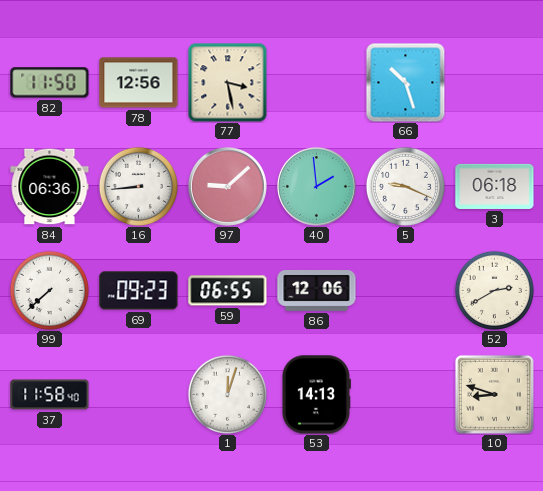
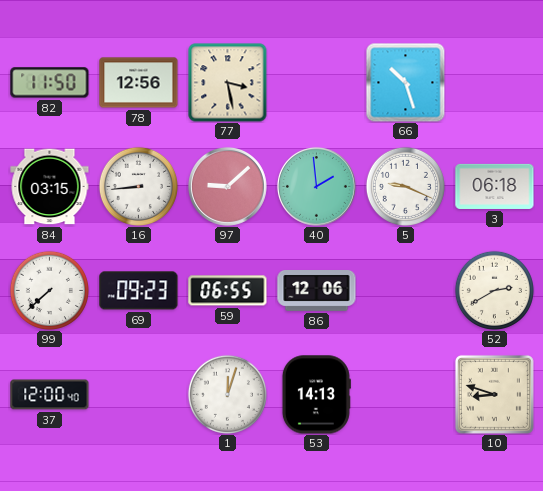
84: 06:36 -> 03:15 (50, 187)
37: 11:58 -> 12:00 (50, 395)
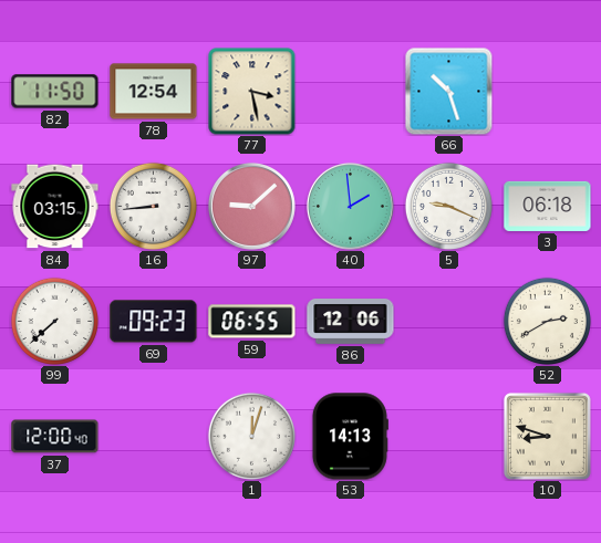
78: 12:56 -> 12:54 (154, 92)
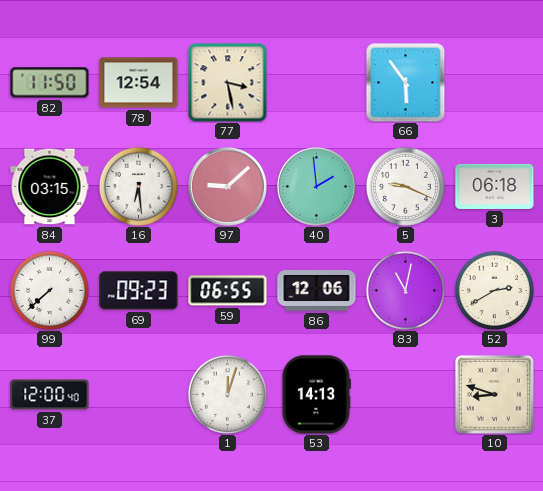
66: 10:27 -> 5:54 (405, 82)
16: 8:44 -> 6:29 (138, 186)
83: none -> 11:02 (405, 290)
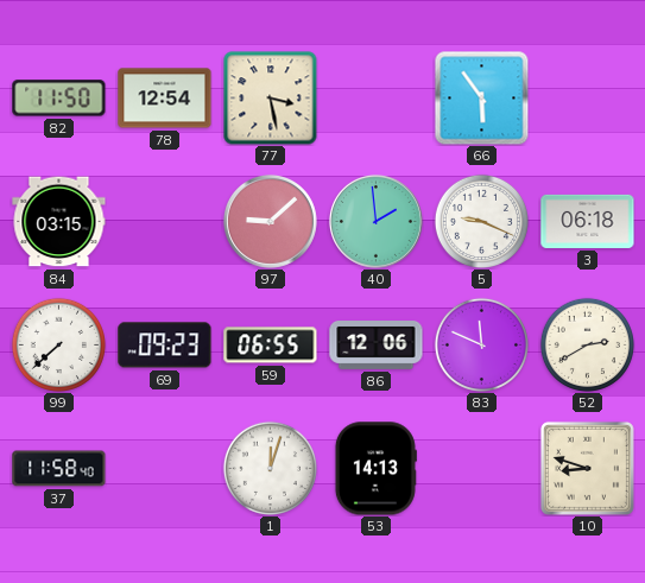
16: 6:29 -> none (138, 186)
83: 11:02 -> 11:49 (481, 344)
37: 12:00 -> 11:58 (59, 469)
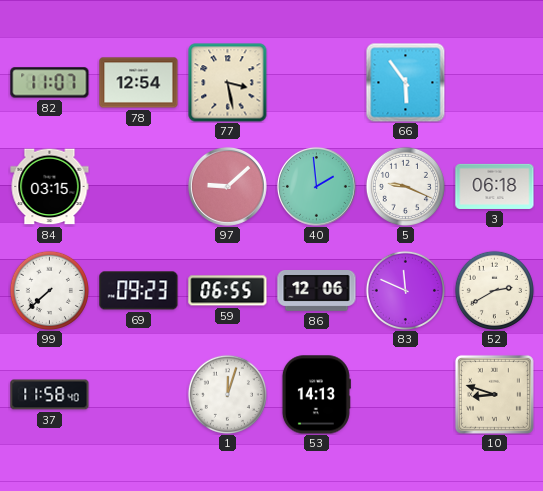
82: 11:50 -> 11:07 (50, 83)
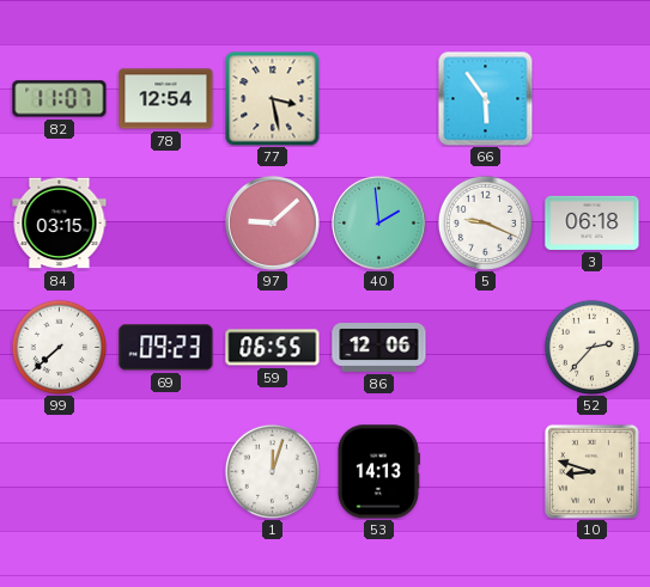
83: 11:49 -> none (405, 290)
52: 2:40 -> 2:37 (591, 347)
37: 11:58 -> none (50, 395)
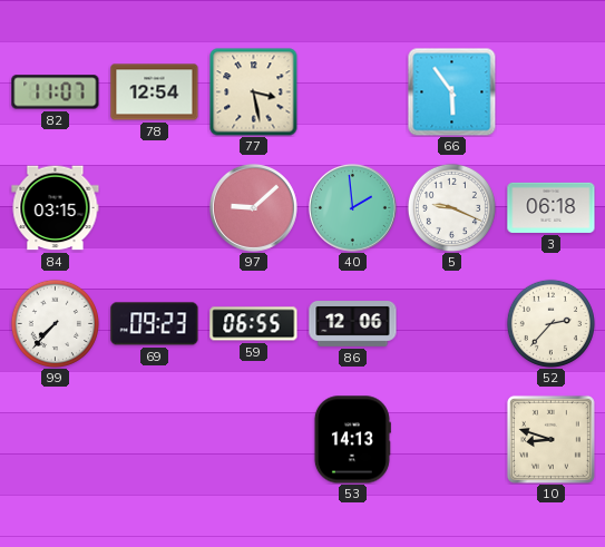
99: 7:38 -> 7:37 (55, 323)
1: 12:03 -> none (272, 471)
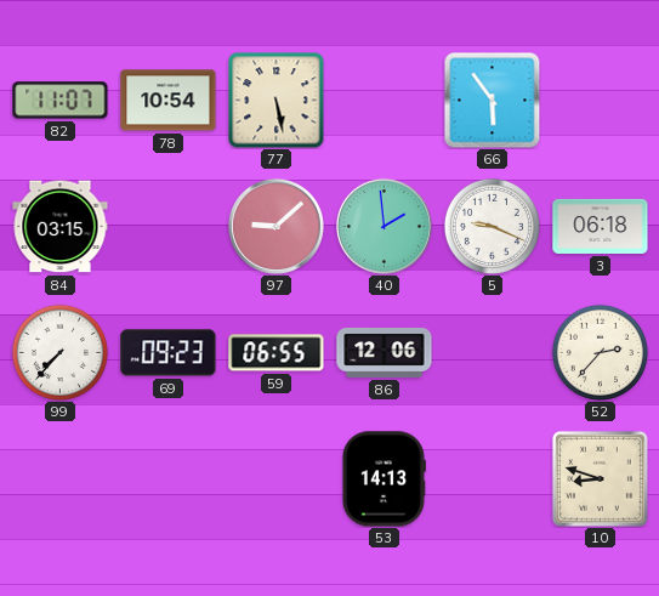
78: 12:54 -> 10:54 (169, 101)
77: 3:28 -> 5:28 (277, 101)
